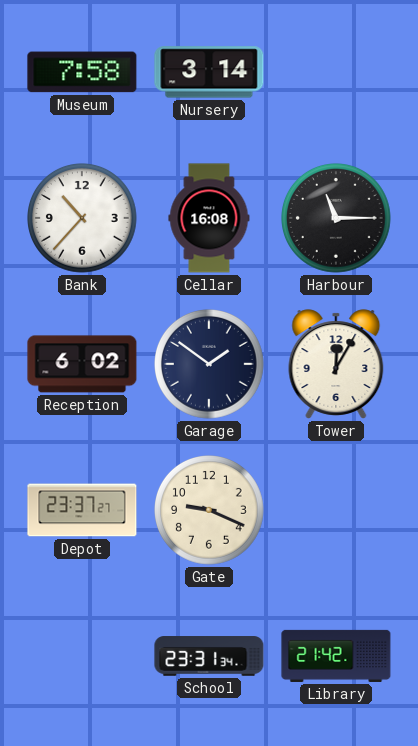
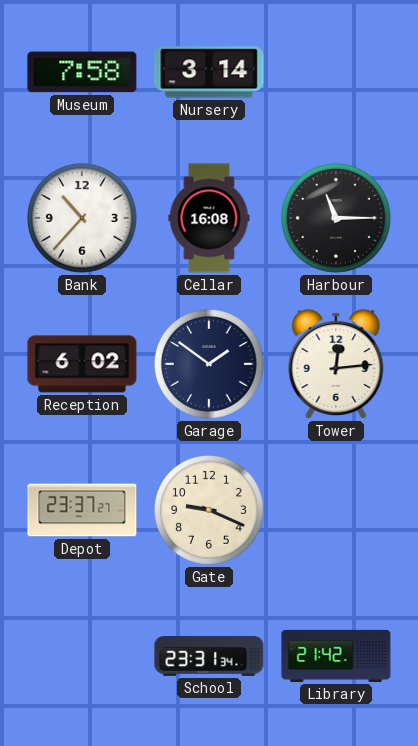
Tower: 12:05 -> 12:14 (336, 364)
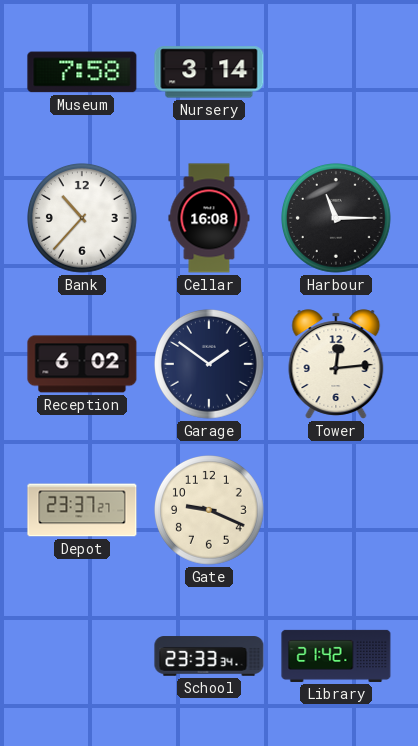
School: 23:31 -> 23:33 (209, 656)
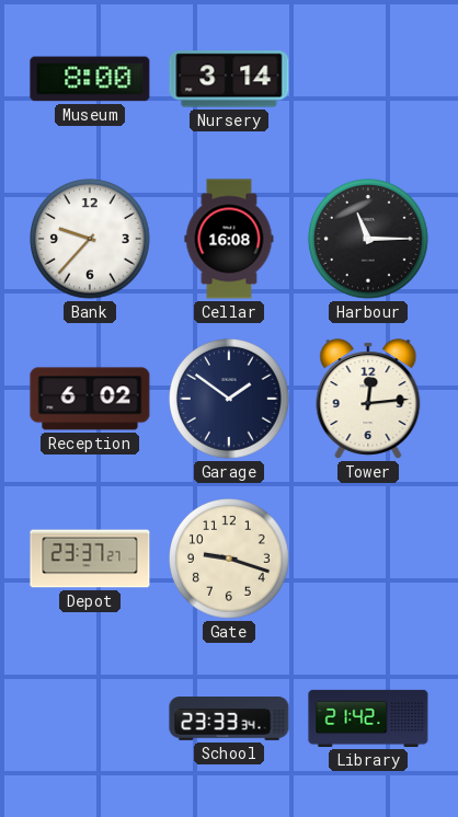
Museum: 7:58 -> 8:00 (90, 79)
Bank: 10:37 -> 9:37 (91, 240)
Gate: 9:19 -> 9:18 (230, 560)
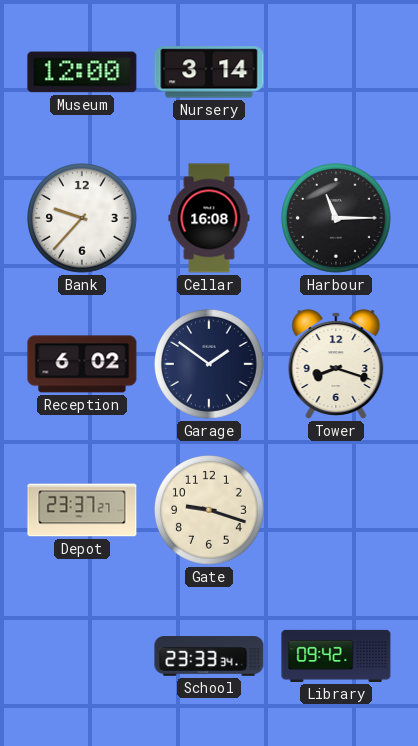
Museum: 8:00 -> 12:00 (82, 72)
Tower: 12:14 -> 8:18 (336, 364)
Library: 21:42 -> 09:42 (336, 656)
